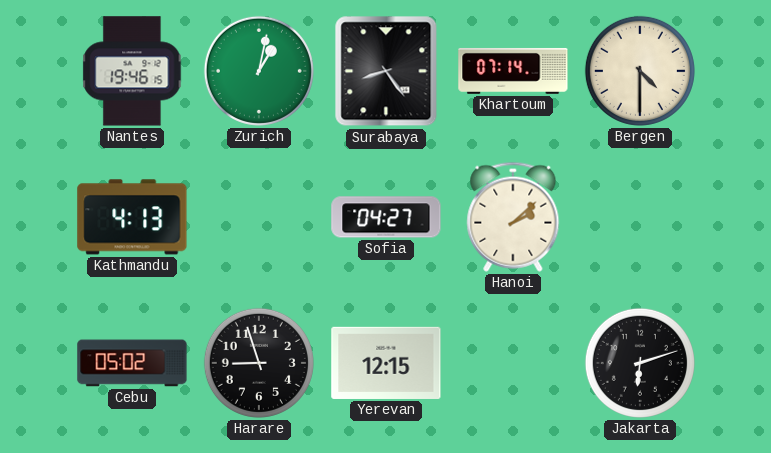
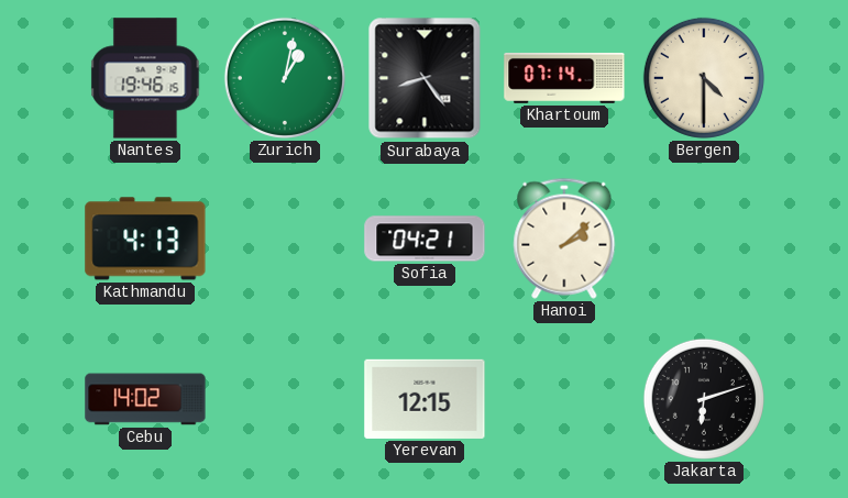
Sofia: 04:27 -> 04:21 (425, 239)
Cebu: 05:02 -> 14:02 (145, 399)
Harare: 8:57 -> none (259, 363)
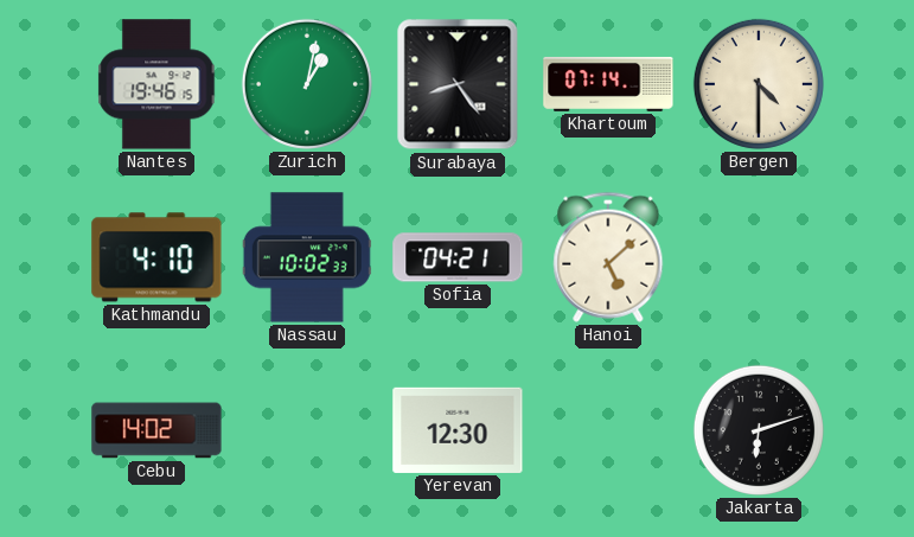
Kathmandu: 4:13 -> 4:10 (156, 257)
Nassau: none -> 10:02 (307, 257)
Hanoi: 2:08 -> 5:08 (608, 257)
Yerevan: 12:15 -> 12:30 (458, 430)
